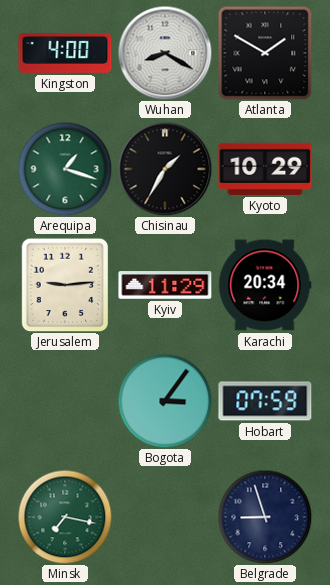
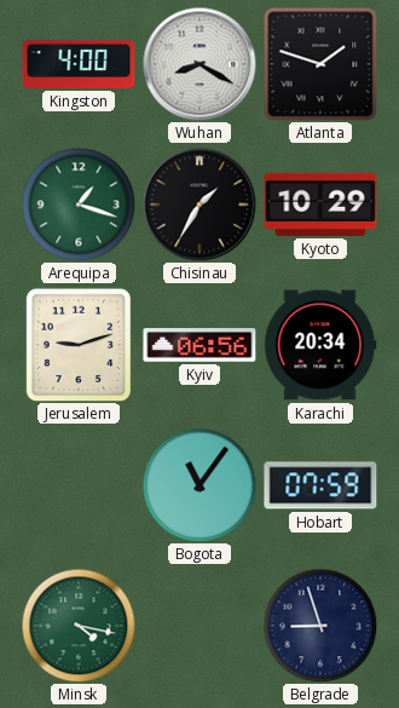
Atlanta: 1:50 -> 1:48 (320, 64)
Jerusalem: 9:14 -> 9:12 (79, 345)
Kyiv: 11:29 -> 06:56 (199, 345)
Bogota: 3:06 -> 11:06 (199, 485)
Minsk: 7:17 -> 4:17 (79, 626)
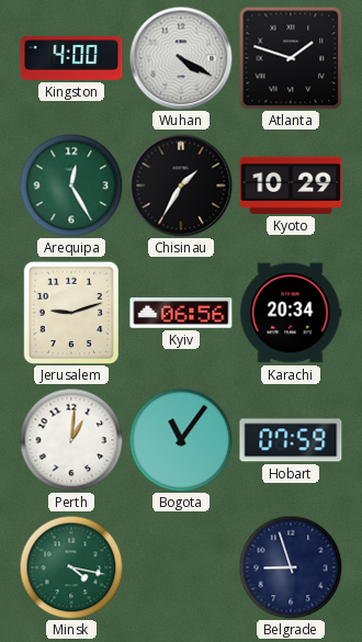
Wuhan: 8:20 -> 4:20 (181, 58)
Arequipa: 1:18 -> 12:25 (71, 185)
Perth: none -> 1:01 (71, 440)
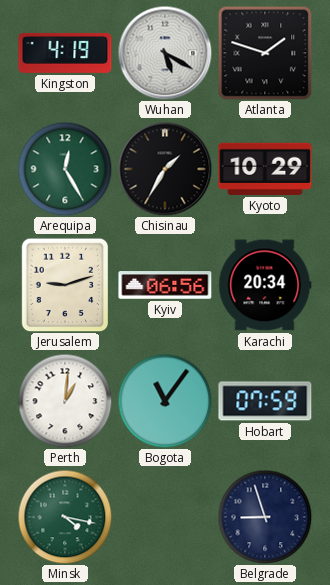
Kingston: 4:00 -> 4:19 (65, 53)
Wuhan: 4:20 -> 5:20 (165, 53)
